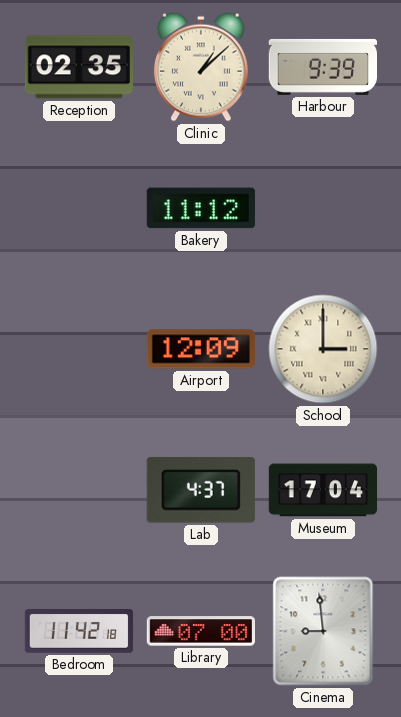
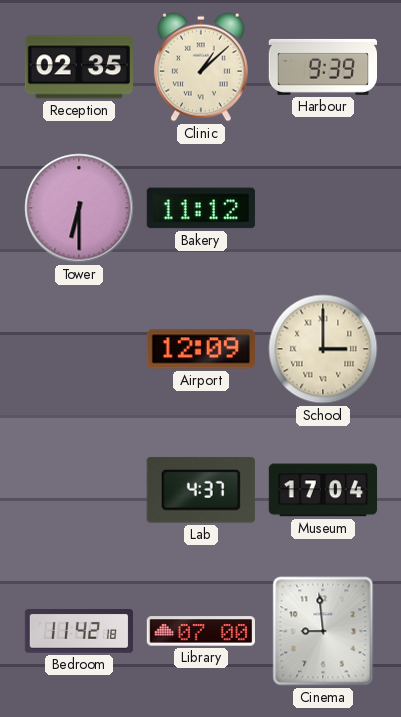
Tower: none -> 6:30 (79, 208)
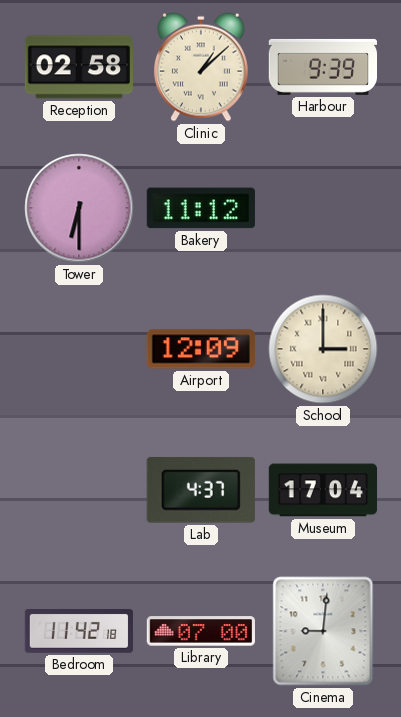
Reception: 02:35 -> 02:58 (78, 67)
Cinema: 8:59 -> 9:01 (323, 631)
